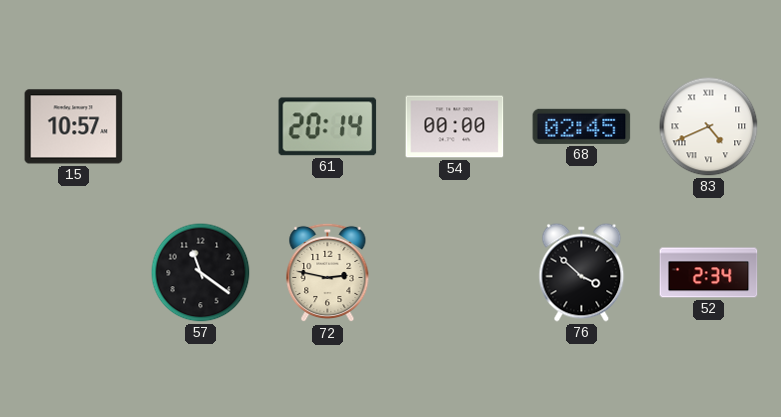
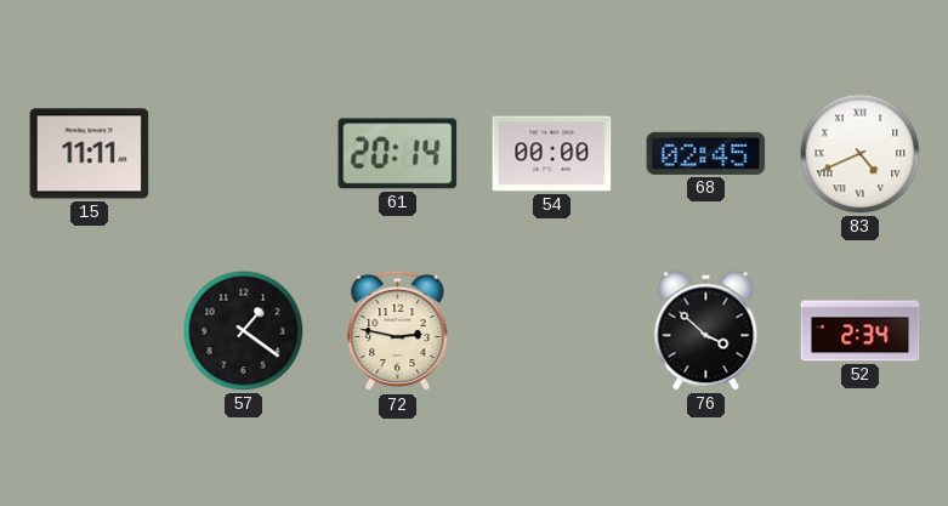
15: 10:57 -> 11:11 (90, 154)
57: 11:21 -> 1:21 (244, 331)
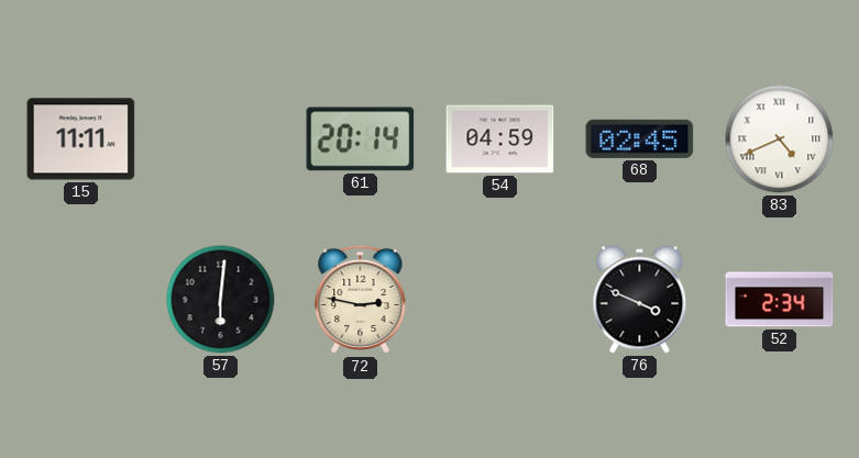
54: 00:00 -> 04:59 (500, 139)
57: 1:21 -> 6:01 (221, 300)
76: 3:52 -> 3:49 (640, 300)
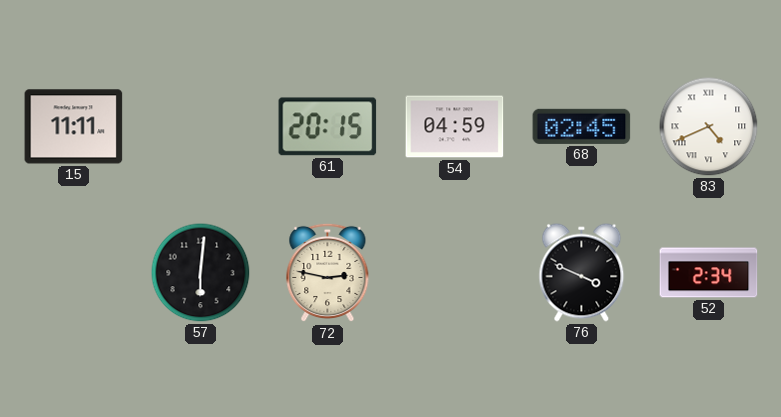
61: 20:14 -> 20:15 (328, 127)
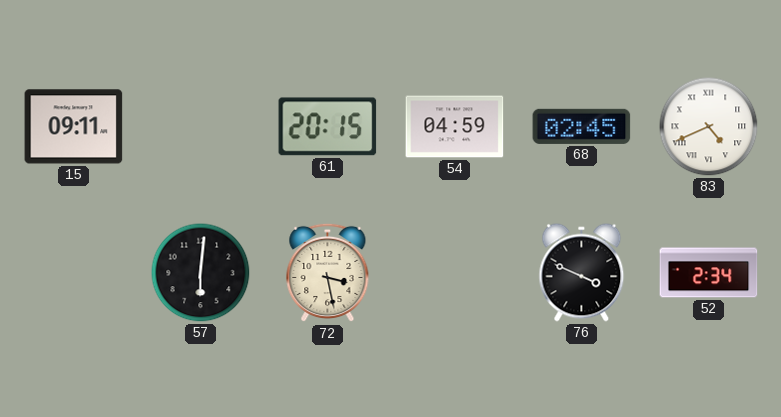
15: 11:11 -> 09:11 (74, 127)
72: 2:47 -> 3:28 (328, 273)
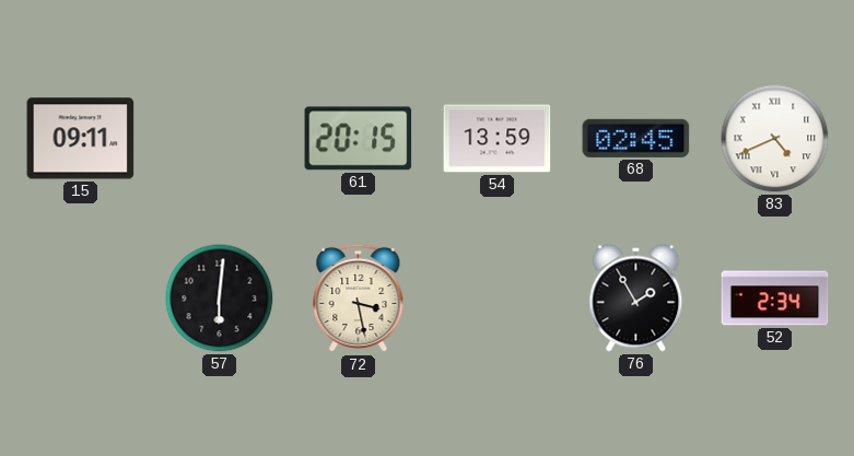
54: 04:59 -> 13:59 (498, 139)
76: 3:49 -> 1:55 (636, 299)
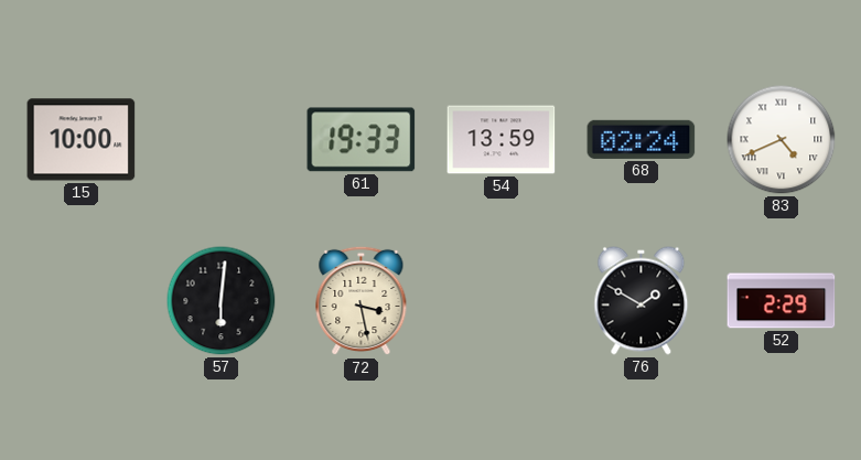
15: 09:11 -> 10:00 (82, 140)
61: 20:15 -> 19:33 (362, 140)
68: 02:45 -> 02:24 (642, 139)
76: 1:55 -> 1:50 (642, 301)
52: 2:34 -> 2:29 (782, 301)
